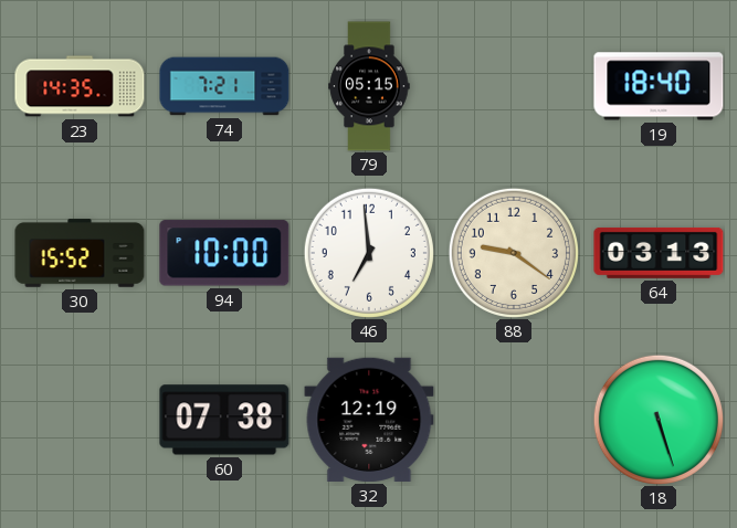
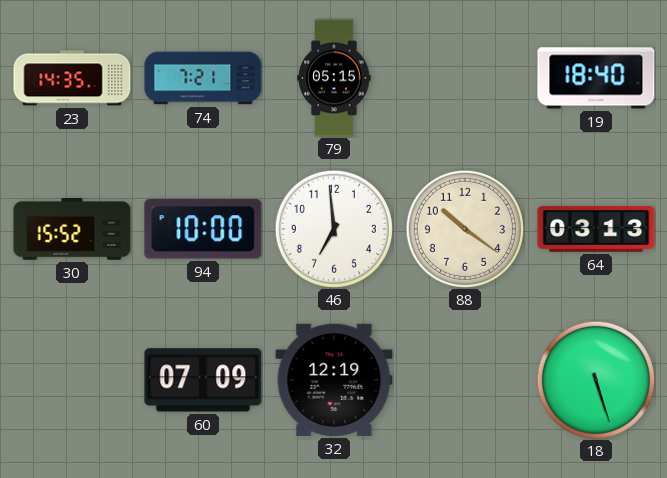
88: 9:21 -> 10:21 (465, 229)
60: 07:38 -> 07:09 (203, 380)
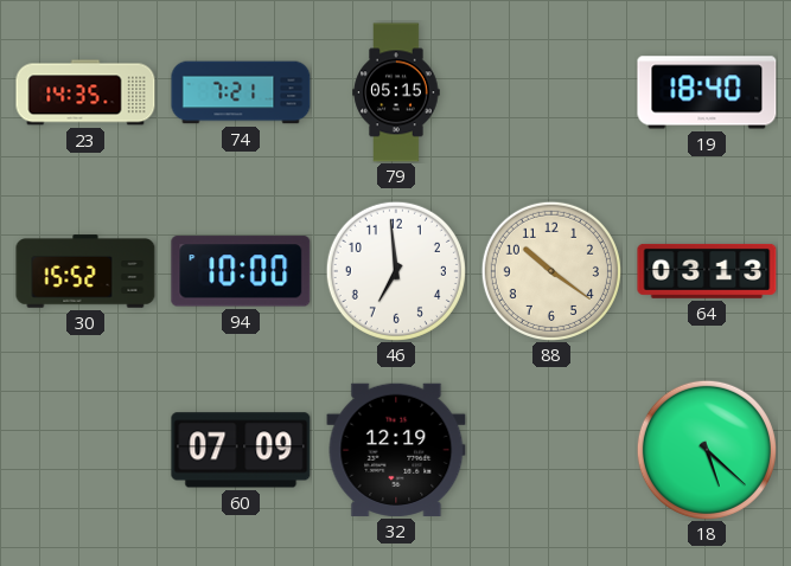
18: 5:27 -> 5:22 (707, 450)
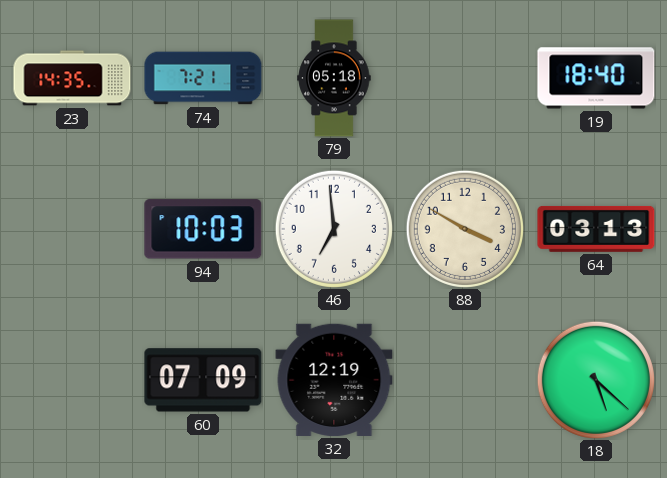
79: 05:15 -> 05:18 (334, 78)
30: 15:52 -> none (85, 271)
94: 10:00 -> 10:03 (203, 229)
88: 10:21 -> 3:50 (465, 229)
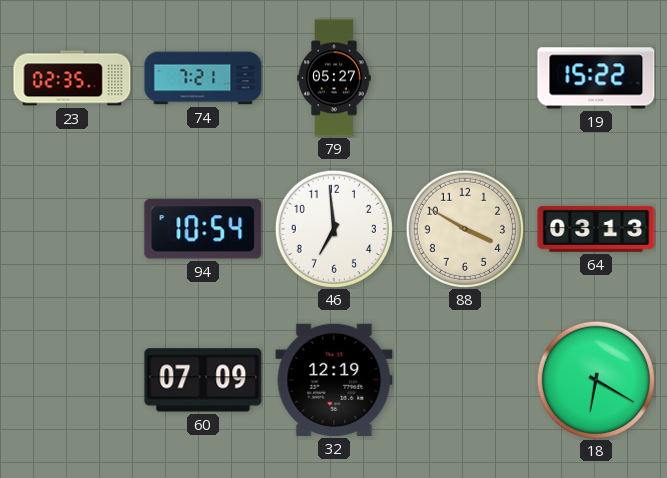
23: 14:35 -> 02:35 (72, 78)
79: 05:18 -> 05:27 (334, 78)
19: 18:40 -> 15:22 (596, 78)
94: 10:03 -> 10:54 (203, 229)
18: 5:22 -> 6:20 (596, 380)
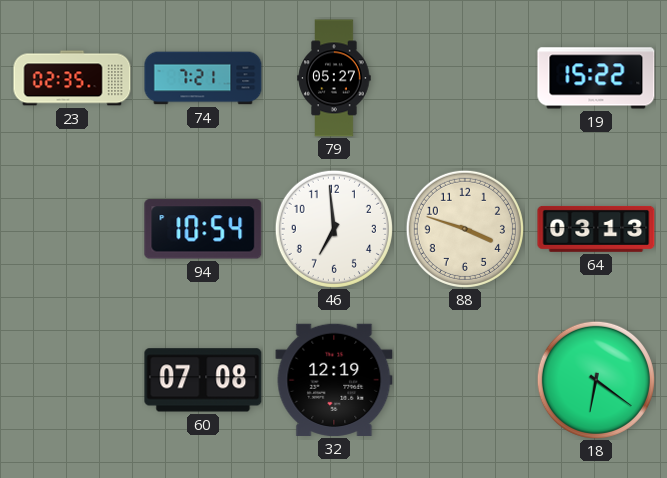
88: 3:50 -> 3:48 (465, 229)
60: 07:09 -> 07:08 (203, 380)
18: 6:20 -> 6:21 (596, 380)
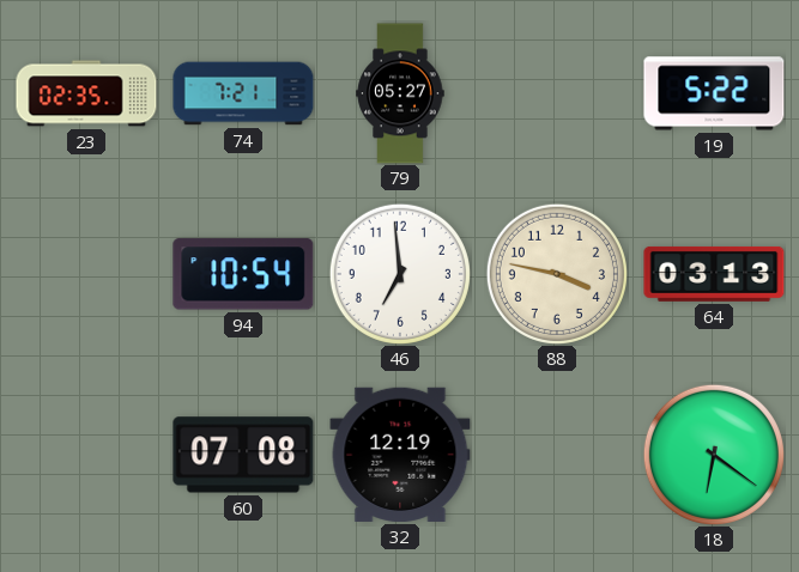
19: 15:22 -> 5:22 (714, 93)
88: 3:48 -> 3:47 (557, 274)
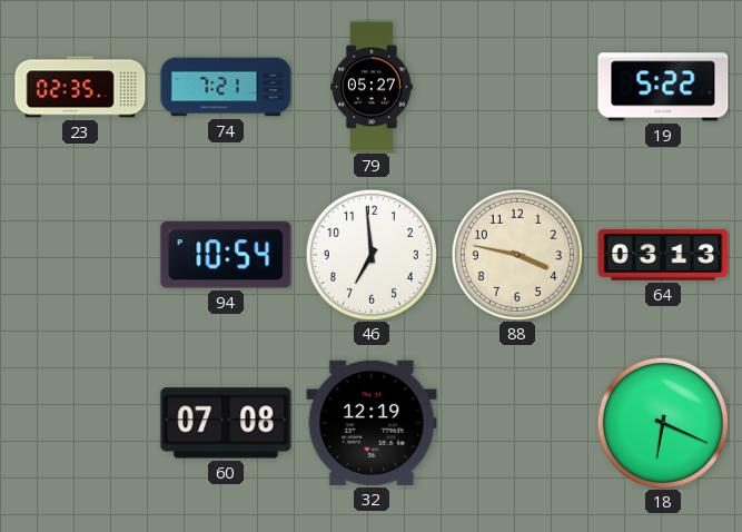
18: 6:21 -> 6:19 (663, 423)
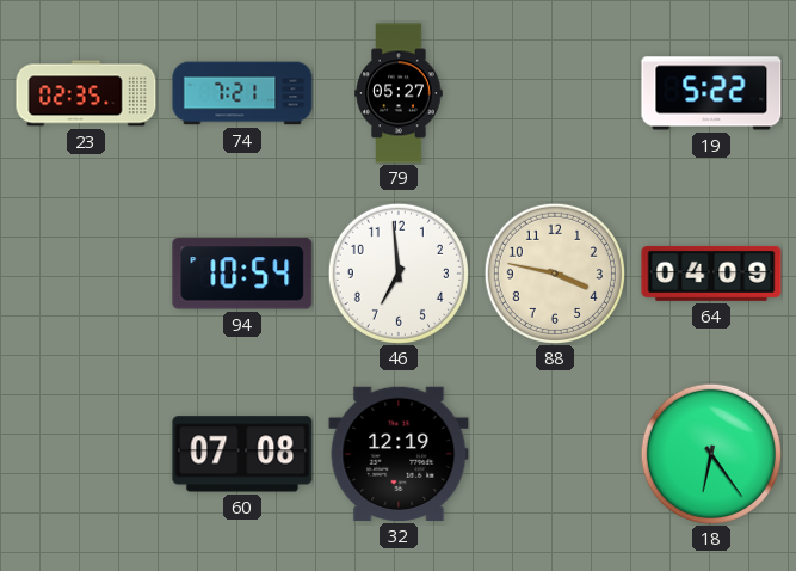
64: 03:13 -> 04:09 (711, 274)
18: 6:19 -> 6:24 (711, 454)
